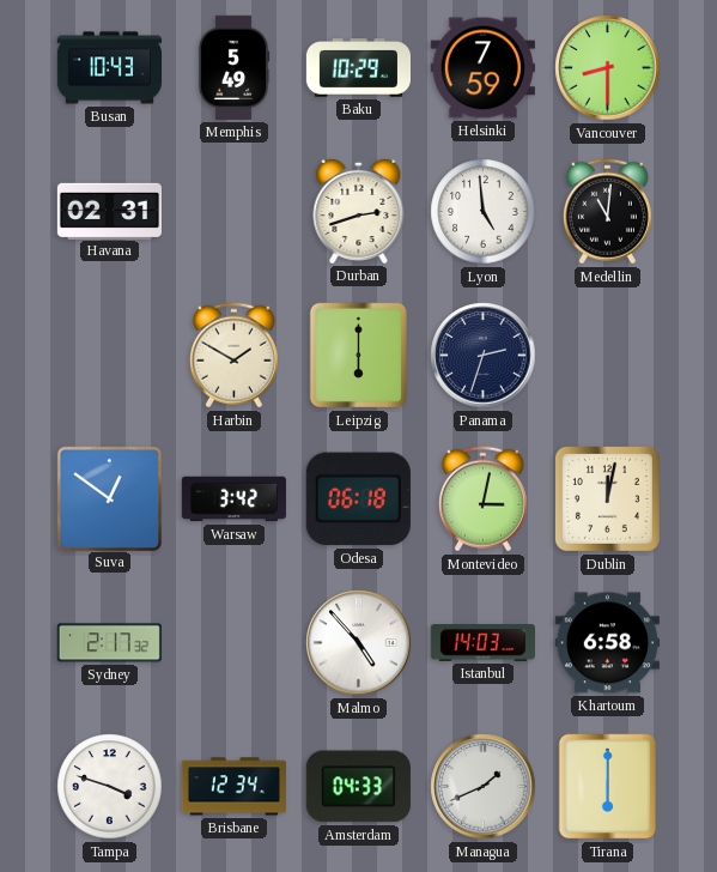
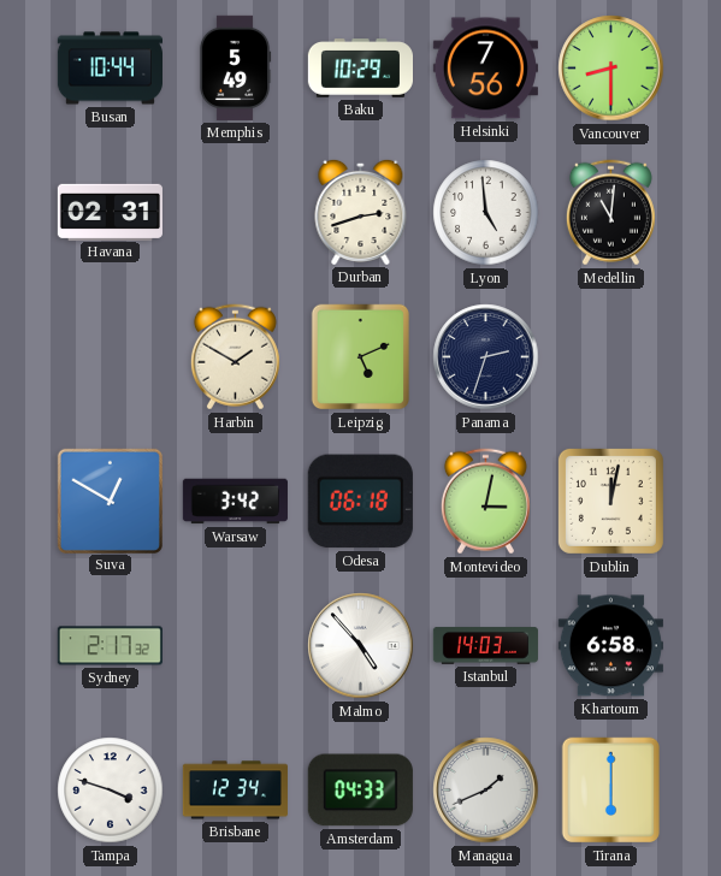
Busan: 10:43 -> 10:44 (110, 69)
Helsinki: 7:59 -> 7:56 (485, 69)
Leipzig: 6:00 -> 5:11 (361, 357)
Suva: 12:51 -> 12:50 (110, 501)
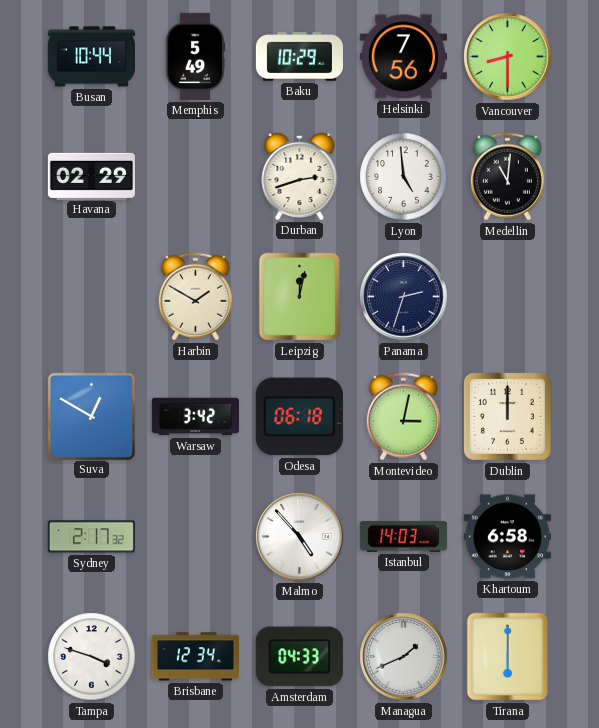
Havana: 02:31 -> 02:29 (91, 176)
Leipzig: 5:11 -> 12:02 (300, 297)
Dublin: 12:02 -> 12:00 (507, 416)
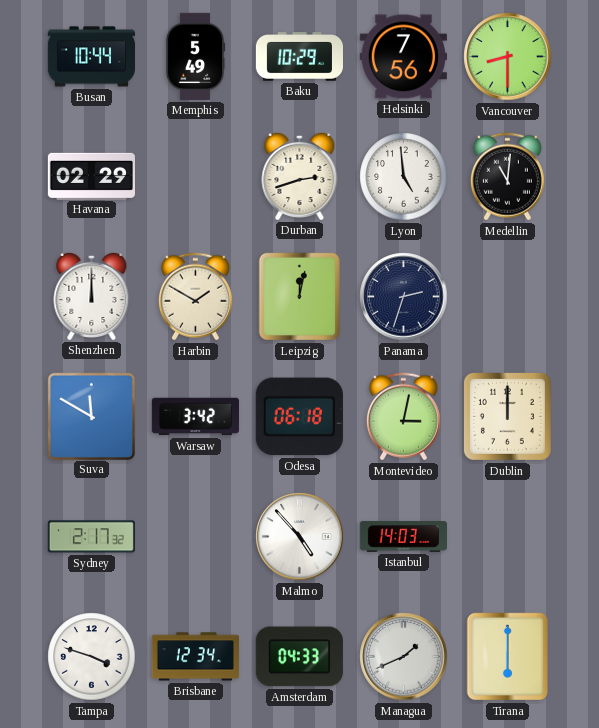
Shenzhen: none -> 12:00 (92, 296)
Suva: 12:50 -> 11:50 (91, 416)
Khartoum: 6:58 -> none (507, 537)
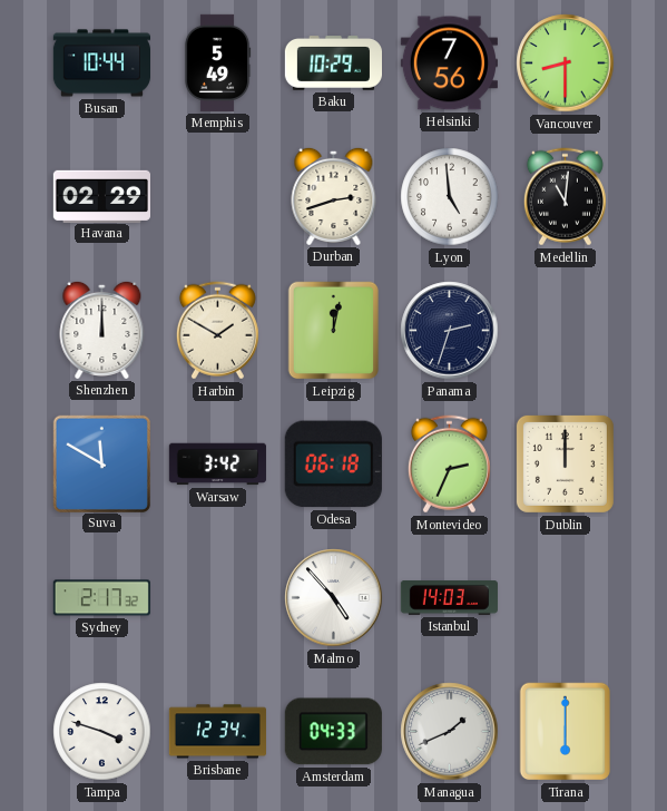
Montevideo: 3:02 -> 2:34 (449, 465)
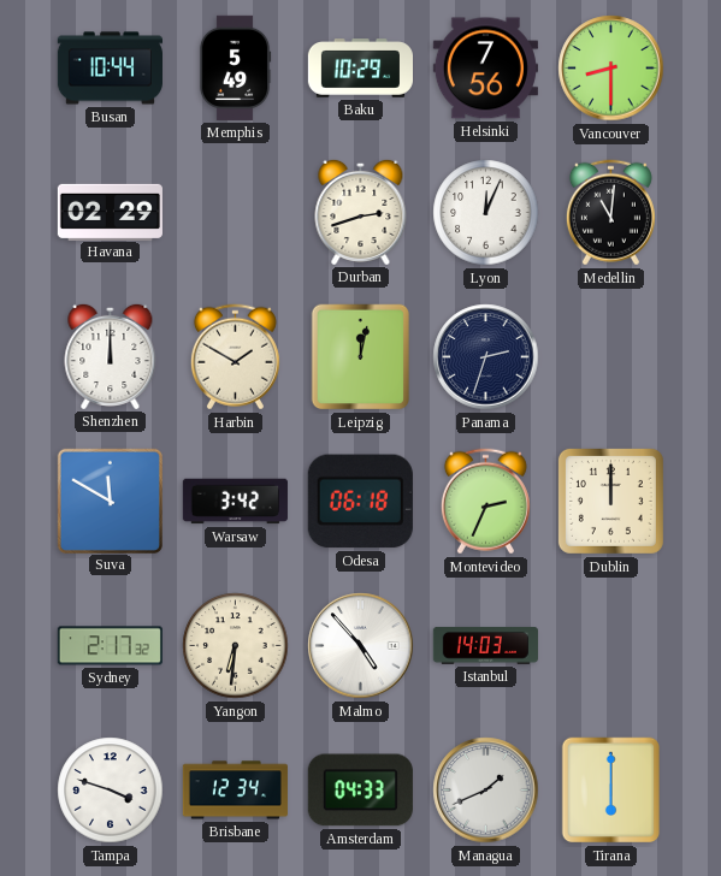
Lyon: 4:59 -> 12:04 (486, 213)
Yangon: none -> 6:31 (236, 646)
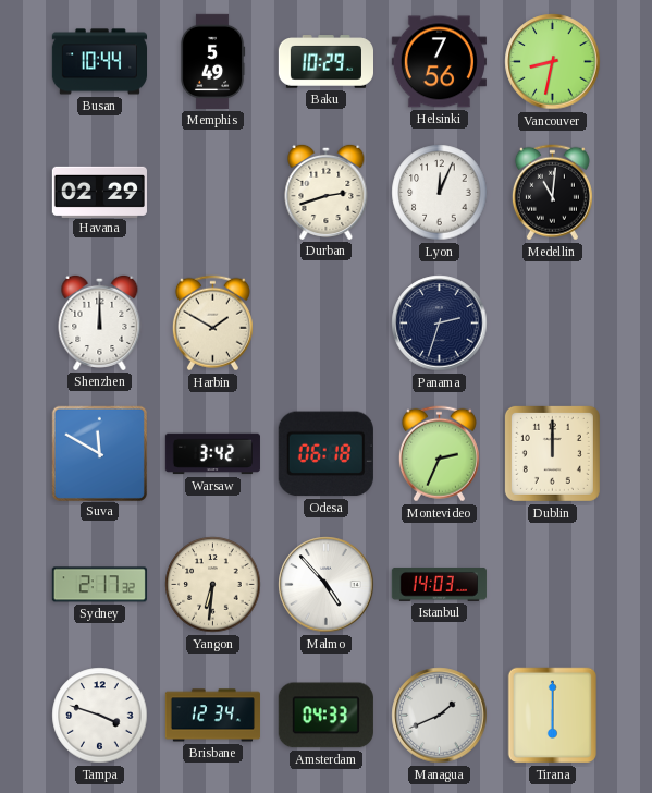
Vancouver: 8:30 -> 8:32 (553, 62)
Leipzig: 12:02 -> none (361, 357)
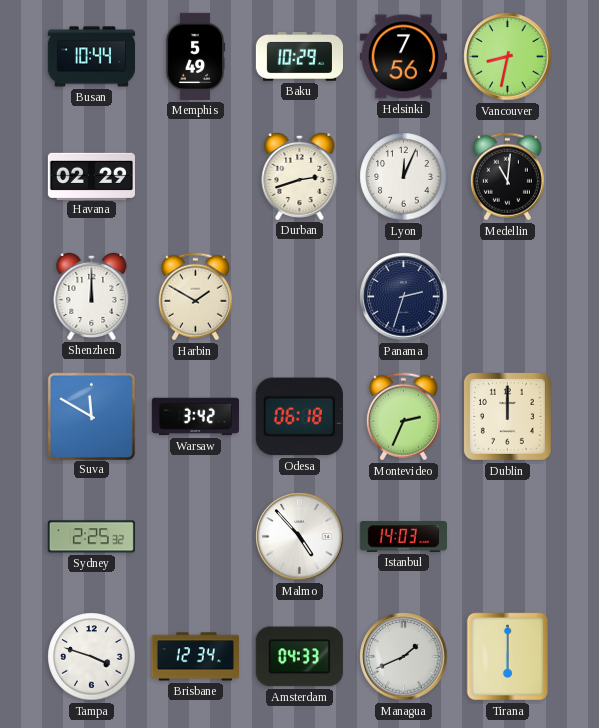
Sydney: 2:17 -> 2:25 (91, 537)
Yangon: 6:31 -> none (213, 585)
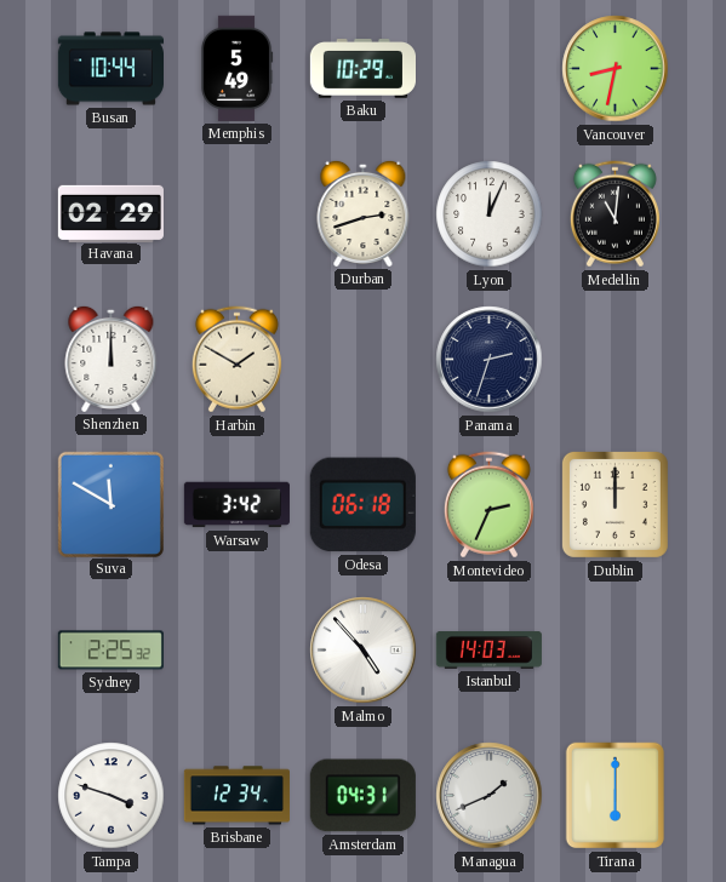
Helsinki: 7:56 -> none (403, 57)
Amsterdam: 04:33 -> 04:31 (362, 796)
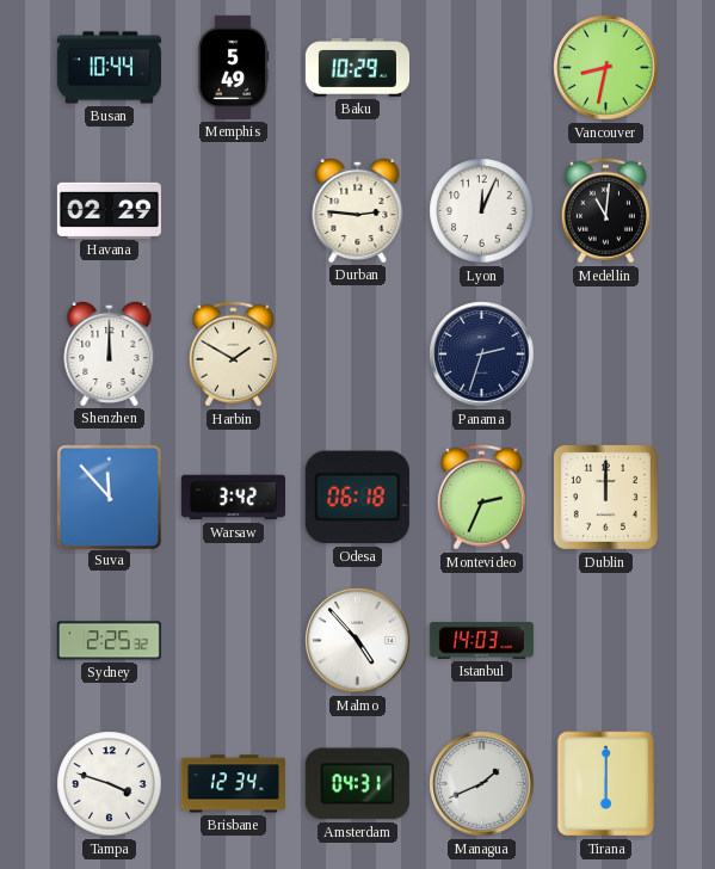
Durban: 2:42 -> 2:46 (358, 210)
Suva: 11:50 -> 11:53 (109, 497)
